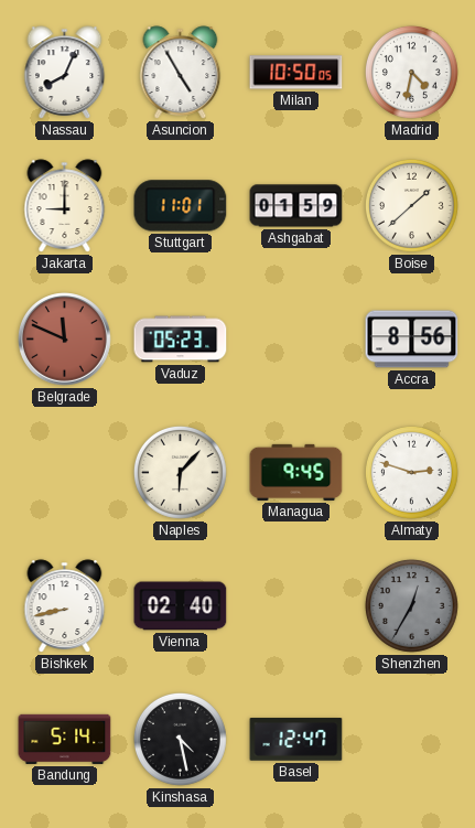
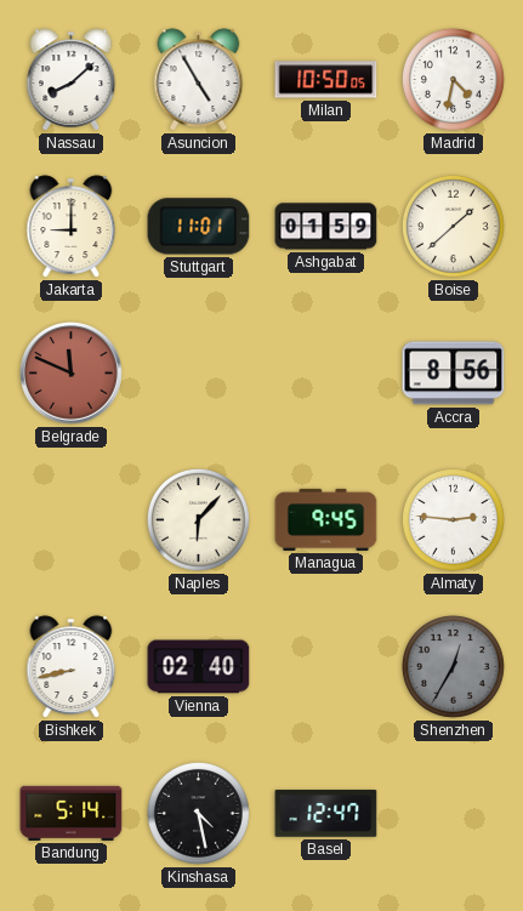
Nassau: 8:04 -> 8:08 (72, 80)
Vaduz: 05:23 -> none (181, 340)
Almaty: 2:48 -> 2:46 (453, 519)
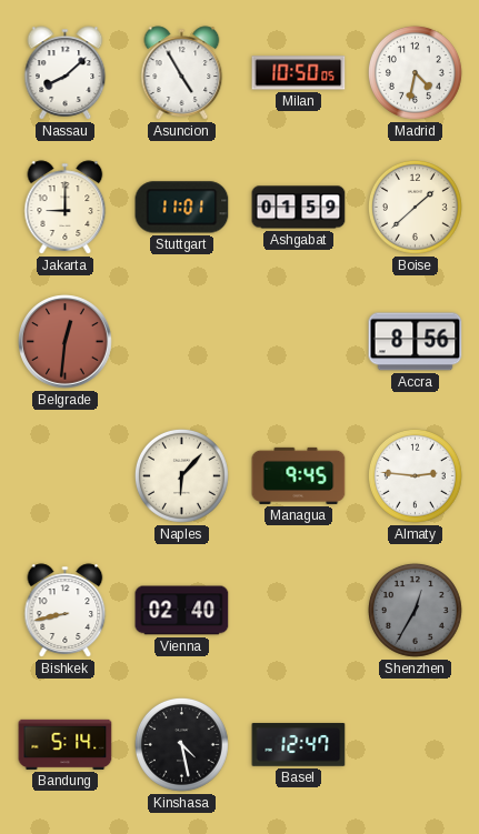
Belgrade: 11:49 -> 12:31 (66, 342)
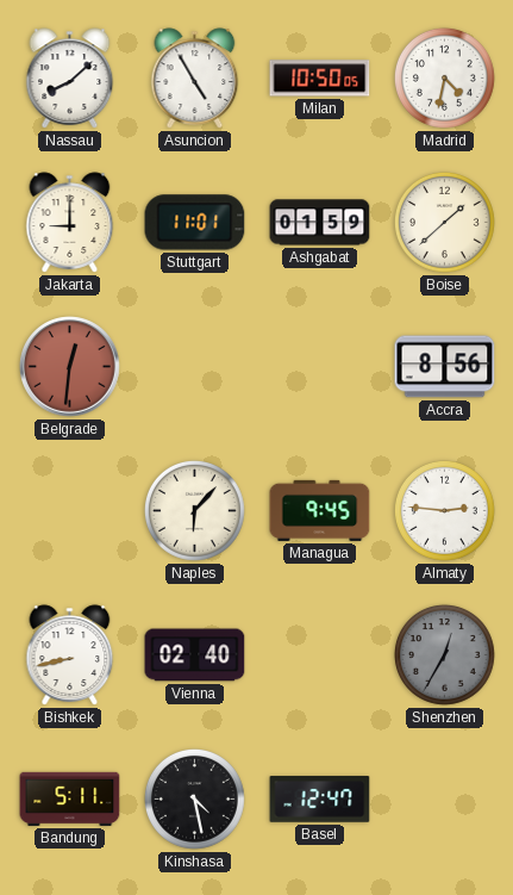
Bandung: 5:14 -> 5:11 (70, 798)
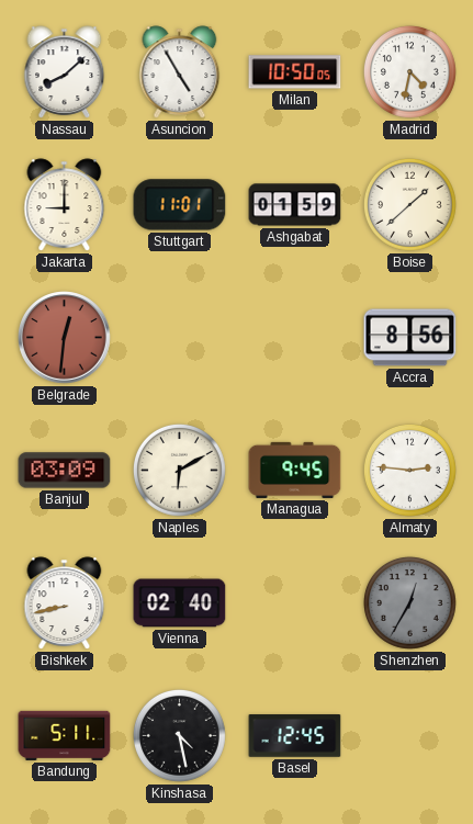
Banjul: none -> 03:09 (65, 471)
Naples: 6:07 -> 6:10 (179, 470)
Basel: 12:47 -> 12:45 (295, 736)
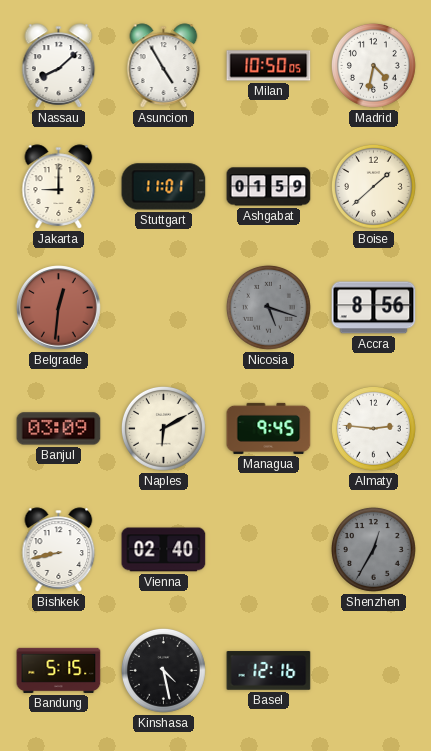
Nicosia: none -> 5:18 (268, 307)
Bandung: 5:11 -> 5:15 (59, 670)
Basel: 12:45 -> 12:16 (269, 671)
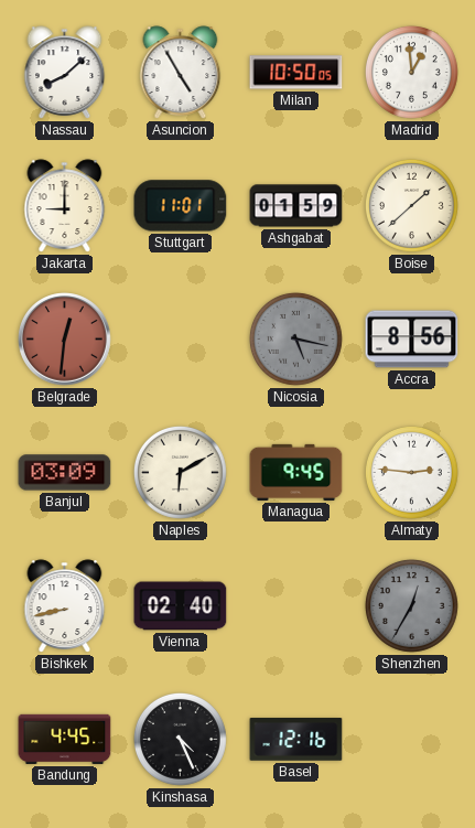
Madrid: 4:32 -> 12:59 (411, 72)
Nicosia: 5:18 -> 5:17 (295, 338)
Bandung: 5:15 -> 4:45 (65, 739)
Kinshasa: 4:28 -> 4:26 (180, 739)
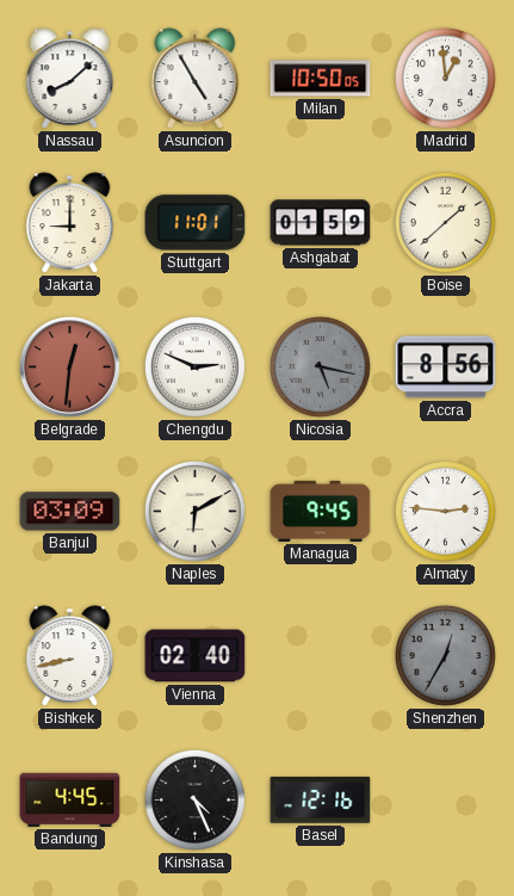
Chengdu: none -> 2:49 (194, 366)
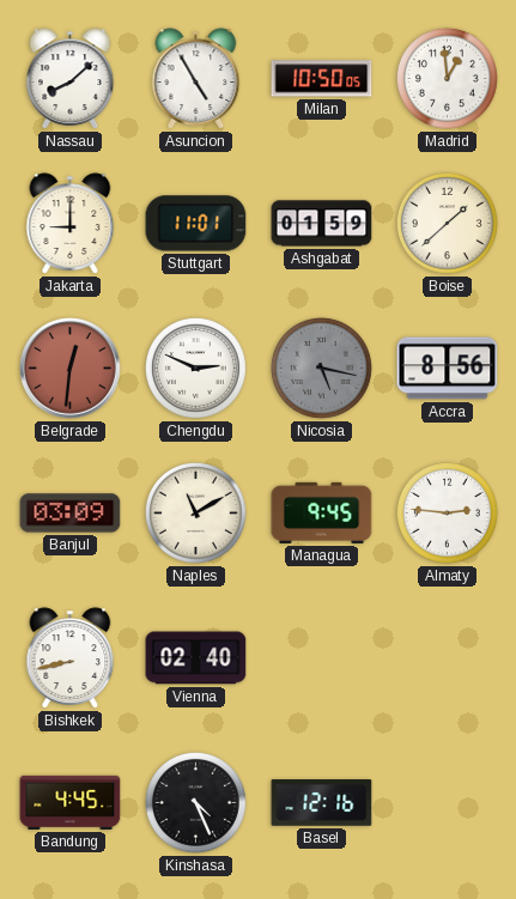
Naples: 6:10 -> 11:10 (195, 512)
Shenzhen: 12:35 -> none (445, 655)
